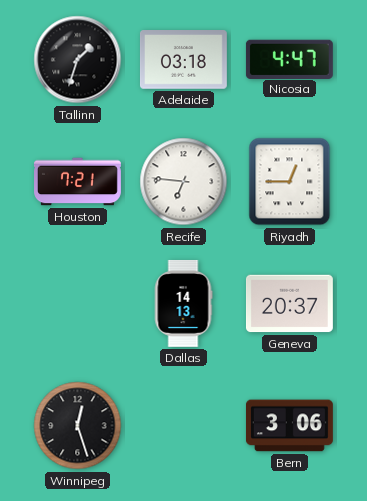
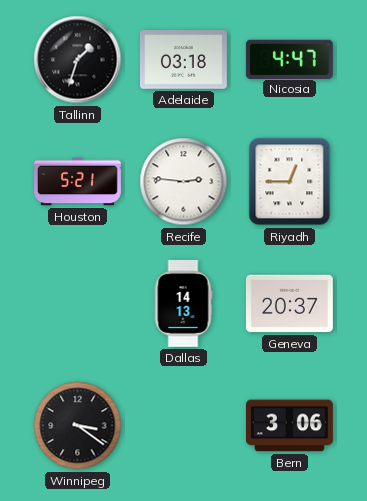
Houston: 7:21 -> 5:21 (78, 182)
Recife: 6:46 -> 2:46 (184, 182)
Winnipeg: 12:27 -> 3:21 (78, 426)
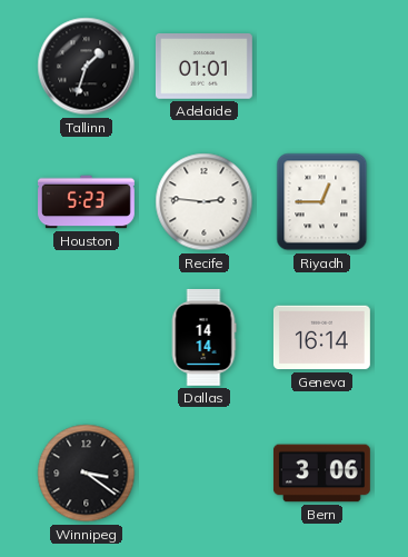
Adelaide: 03:18 -> 01:01 (203, 67)
Nicosia: 4:47 -> none (289, 59)
Houston: 5:21 -> 5:23 (87, 202)
Dallas: 14:13 -> 14:14 (203, 337)
Geneva: 20:37 -> 16:14 (321, 338)
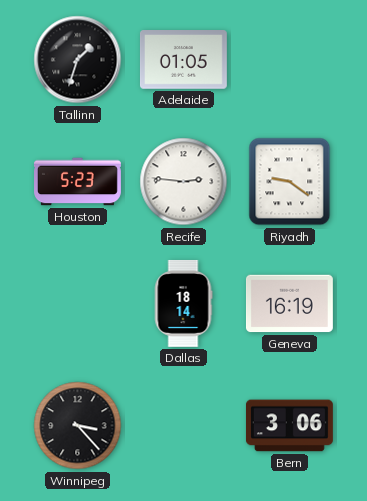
Adelaide: 01:01 -> 01:05 (183, 60)
Riyadh: 12:45 -> 9:21 (290, 182)
Dallas: 14:14 -> 18:14 (183, 303)
Geneva: 16:14 -> 16:19 (289, 304)
Winnipeg: 3:21 -> 3:23 (78, 426)
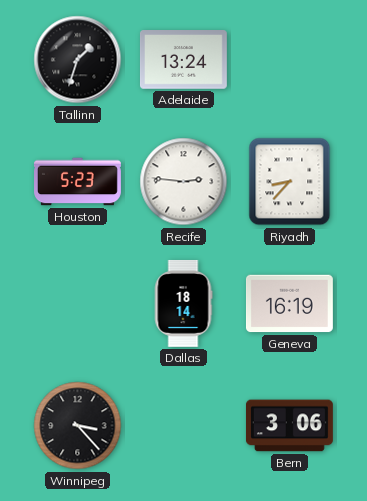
Adelaide: 01:05 -> 13:24 (183, 60)
Riyadh: 9:21 -> 8:37 (290, 182)
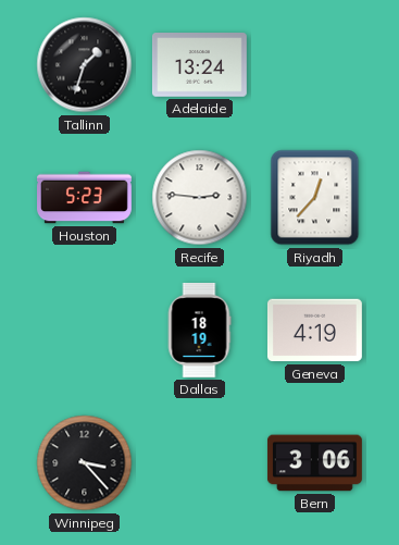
Riyadh: 8:37 -> 12:37 (315, 198)
Dallas: 18:14 -> 18:19 (199, 330)
Geneva: 16:19 -> 4:19 (314, 331)
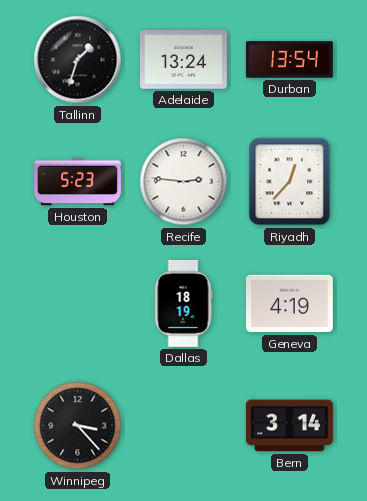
Durban: none -> 13:54 (289, 60)
Bern: 3:06 -> 3:14 (289, 426)
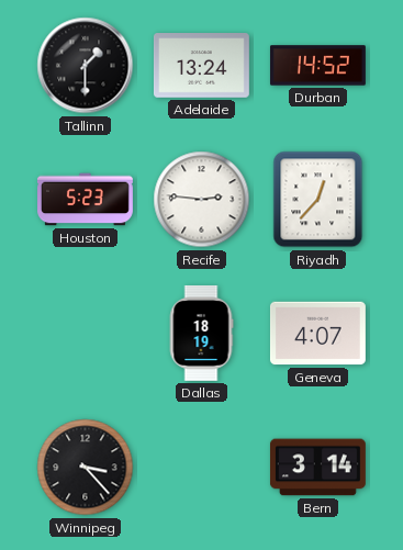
Tallinn: 1:33 -> 1:30 (86, 66)
Durban: 13:54 -> 14:52 (317, 66)
Geneva: 4:19 -> 4:07 (317, 334)
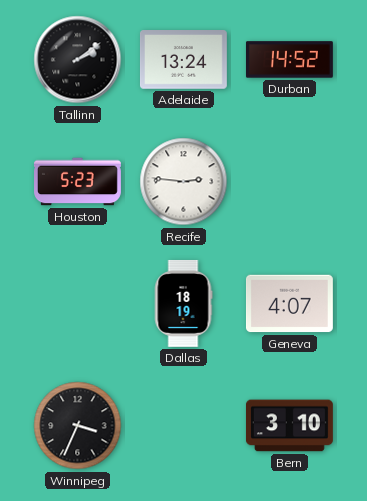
Tallinn: 1:30 -> 2:09 (78, 60)
Riyadh: 12:37 -> none (318, 200)
Winnipeg: 3:23 -> 3:34 (78, 426)
Bern: 3:14 -> 3:10 (289, 426)
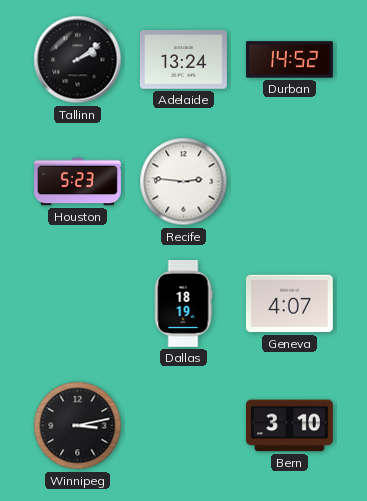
Winnipeg: 3:34 -> 3:13 (78, 426)
